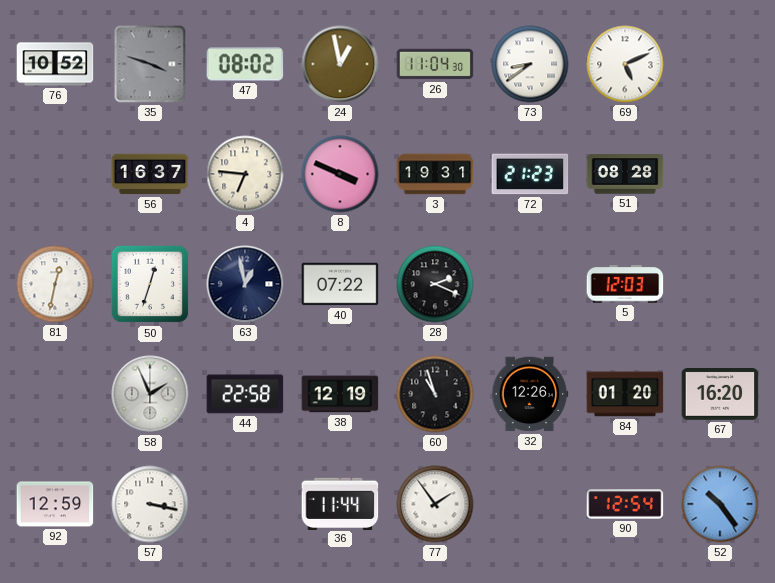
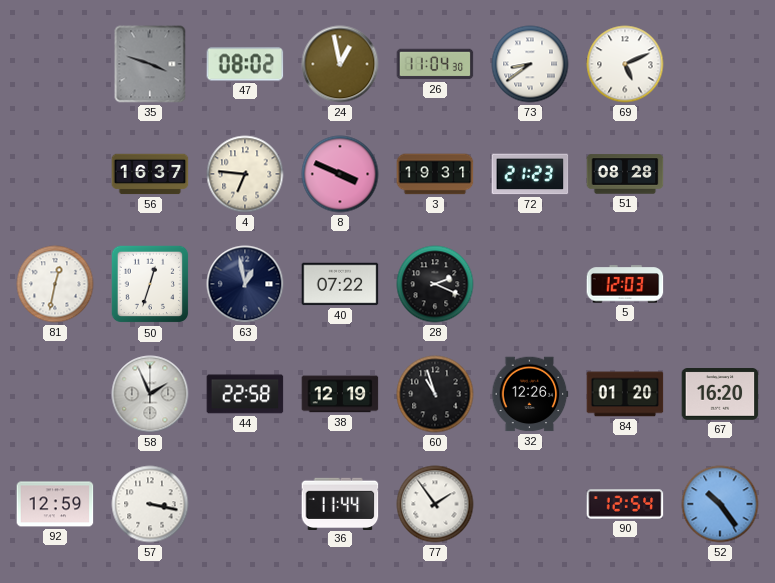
76: 10:52 -> none (55, 64)
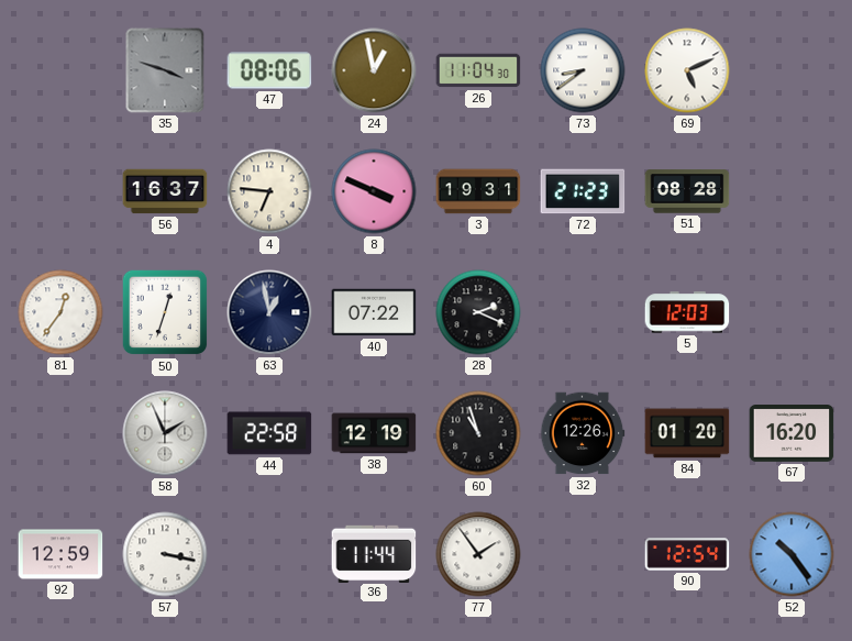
47: 08:02 -> 08:06 (269, 70)
81: 12:32 -> 12:36 (60, 312)
